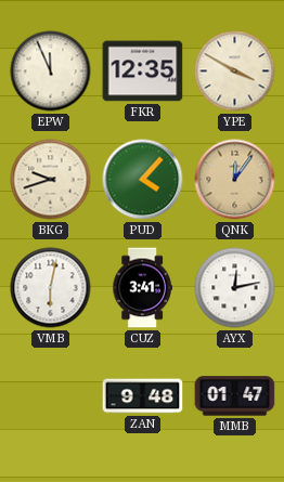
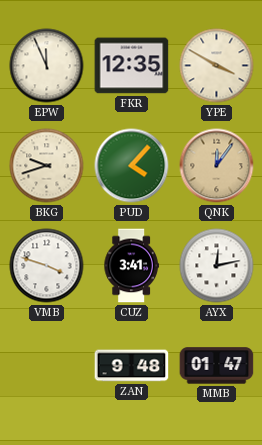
VMB: 6:02 -> 3:48 (47, 266)
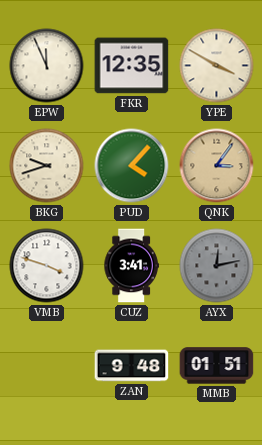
QNK: 12:06 -> 3:06 (217, 166)
AYX dial: white -> grey (217, 266)
MMB: 01:47 -> 01:51 (217, 366)
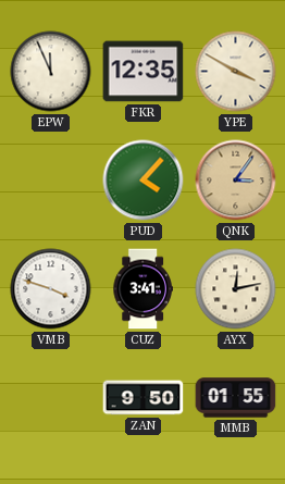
BKG: 9:42 -> none (47, 166)
AYX dial: grey -> cream (236, 289)
ZAN: 9:48 -> 9:50 (144, 398)
MMB: 01:51 -> 01:55 (236, 398)
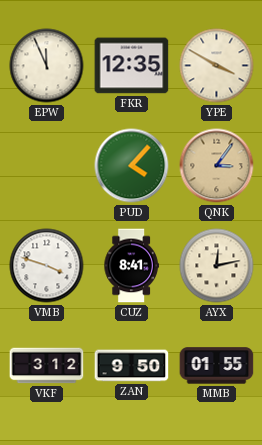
CUZ: 3:41 -> 8:41 (131, 266)
VKF: none -> 3:12 (47, 366)
